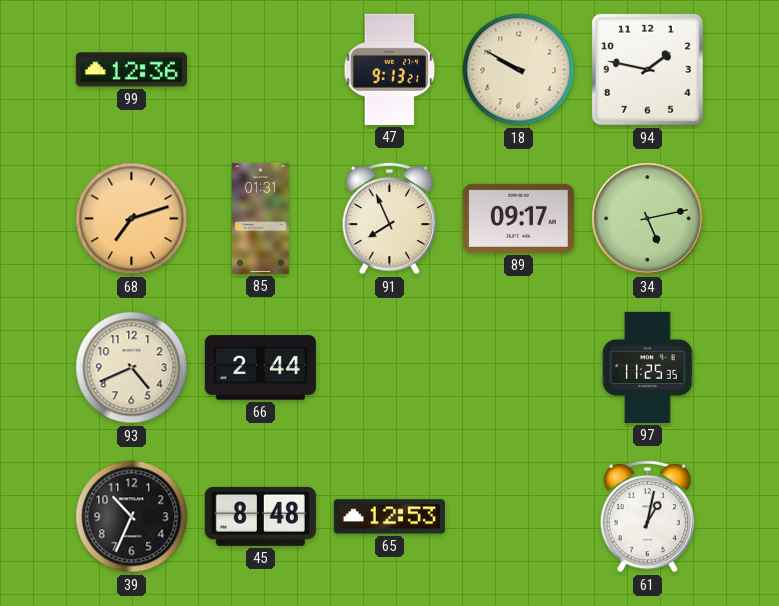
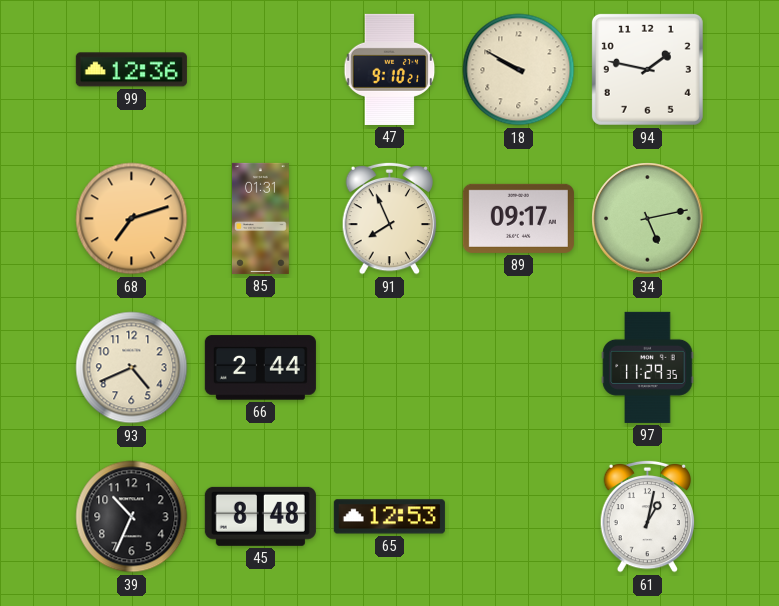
47: 9:13 -> 9:10 (390, 69)
97: 11:25 -> 11:29 (648, 367)
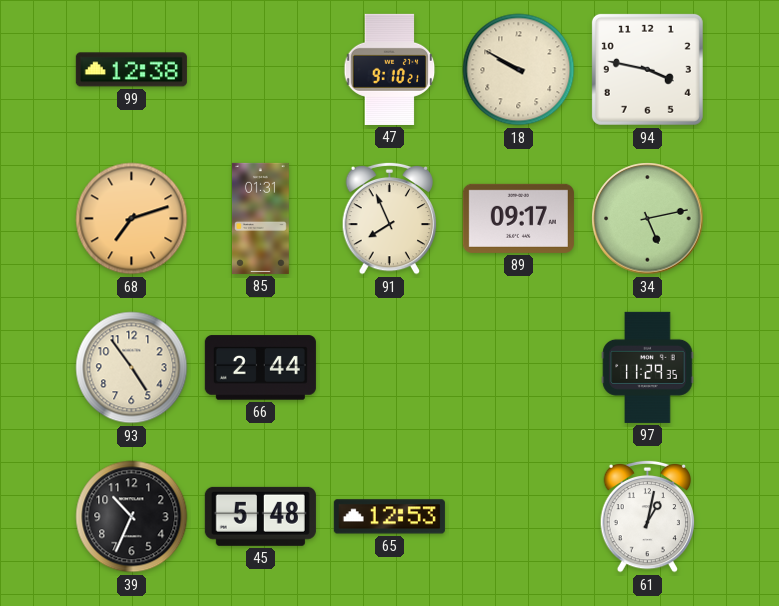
99: 12:36 -> 12:38 (131, 70)
94: 1:47 -> 3:47 (647, 69)
93: 4:41 -> 4:54 (132, 368)
45: 8:48 -> 5:48 (260, 516)
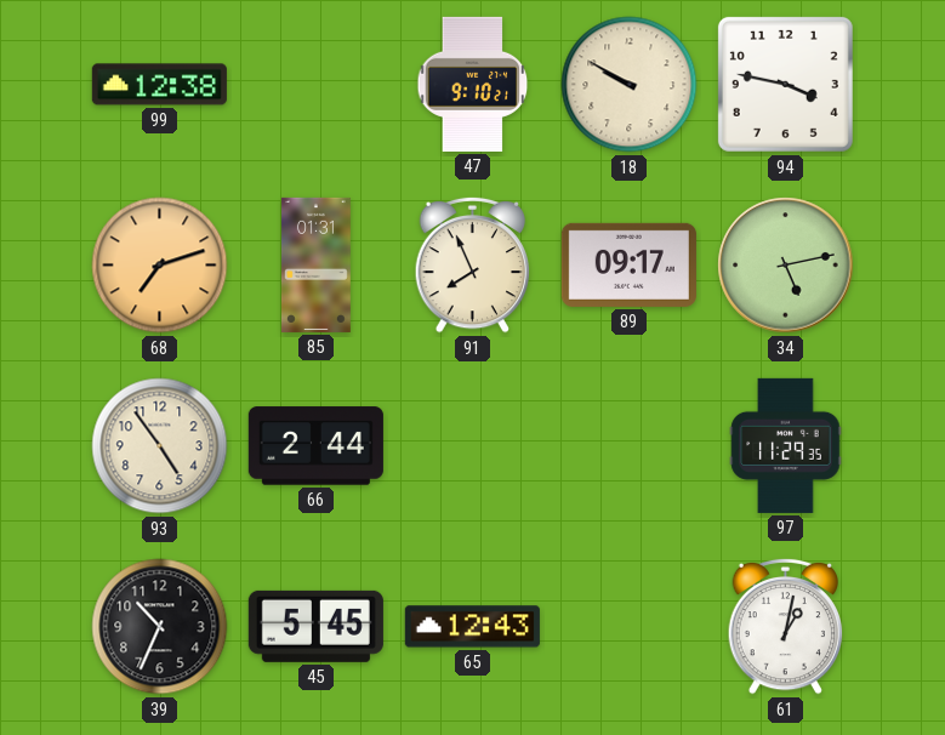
45: 5:48 -> 5:45 (315, 626)
65: 12:53 -> 12:43 (472, 627)
